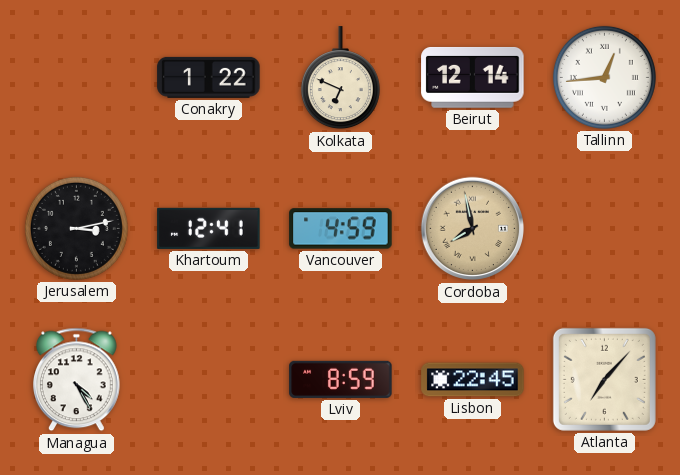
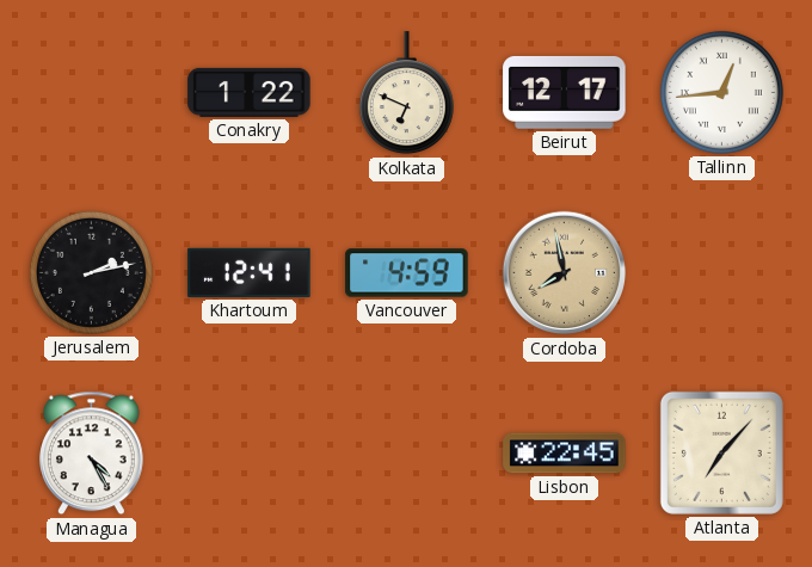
Beirut: 12:14 -> 12:17 (565, 92)
Jerusalem: 3:13 -> 2:13 (91, 272)
Lviv: 8:59 -> none (341, 379)
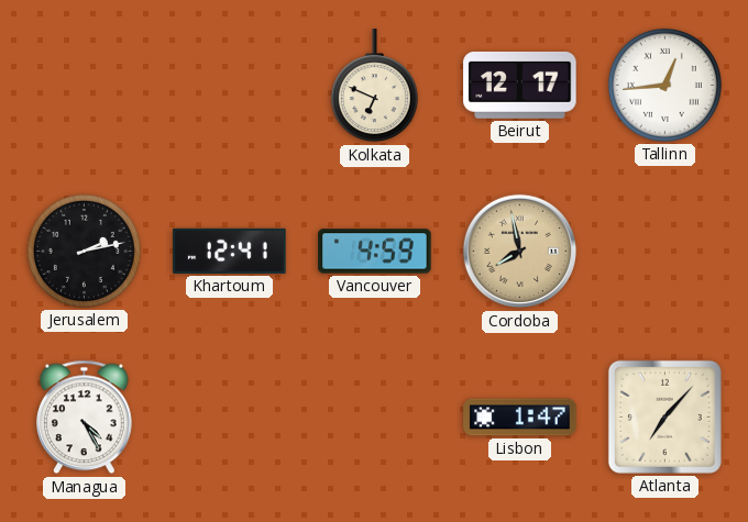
Conakry: 1:22 -> none (250, 92)
Lisbon: 22:45 -> 1:47 (520, 418)
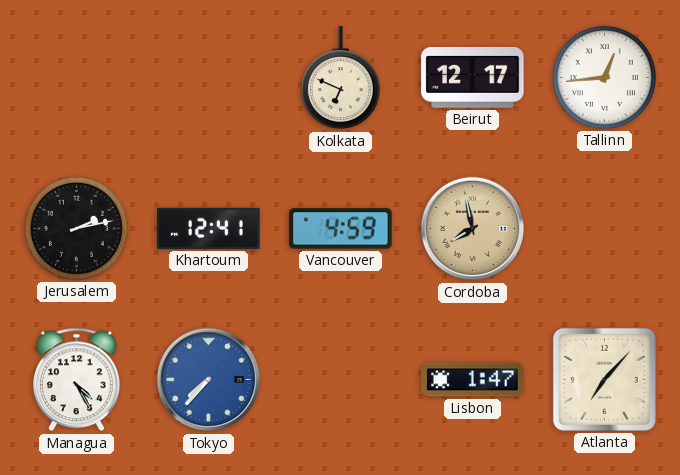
Tokyo: none -> 7:37 (209, 380)
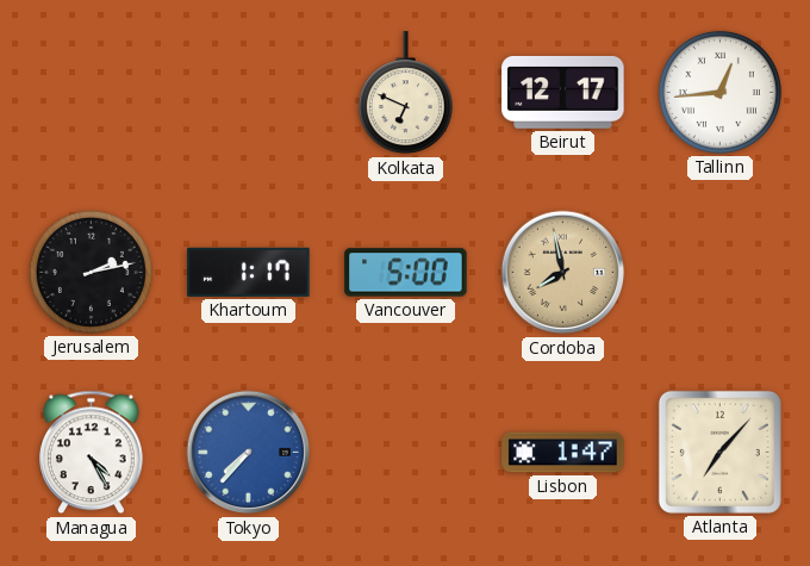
Khartoum: 12:41 -> 1:17 (249, 272)
Vancouver: 4:59 -> 5:00 (406, 273)
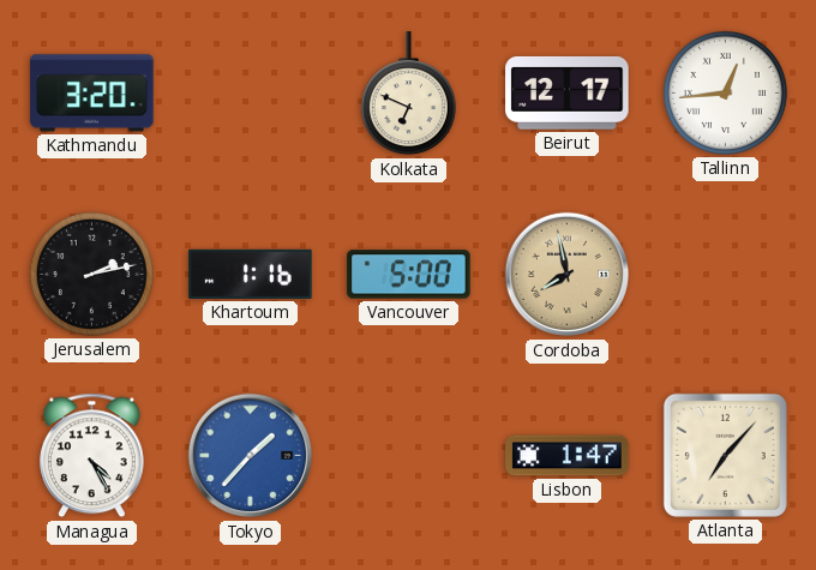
Kathmandu: none -> 3:20 (92, 94)
Khartoum: 1:17 -> 1:16 (251, 274)
Tokyo: 7:37 -> 1:37 (251, 456)
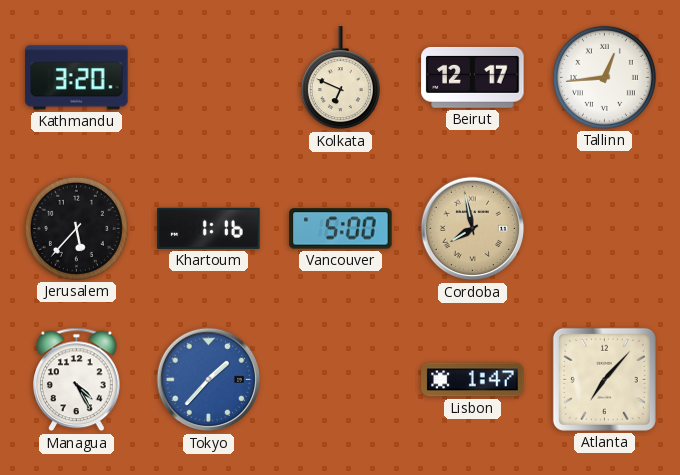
Jerusalem: 2:13 -> 5:37 (76, 228)
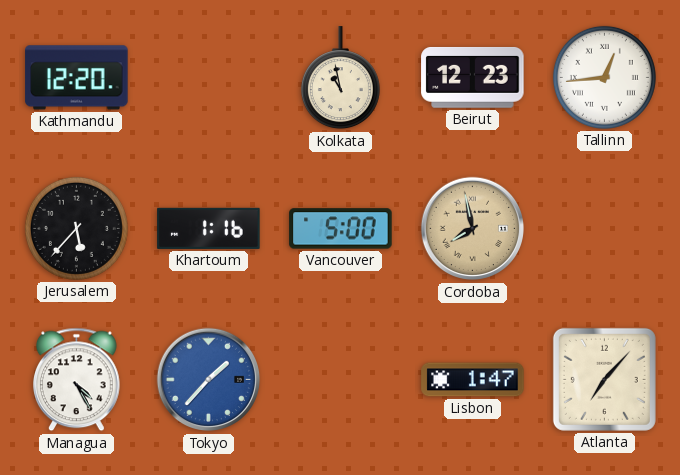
Kathmandu: 3:20 -> 12:20 (77, 78)
Kolkata: 6:49 -> 10:58 (340, 78)
Beirut: 12:17 -> 12:23 (473, 77)
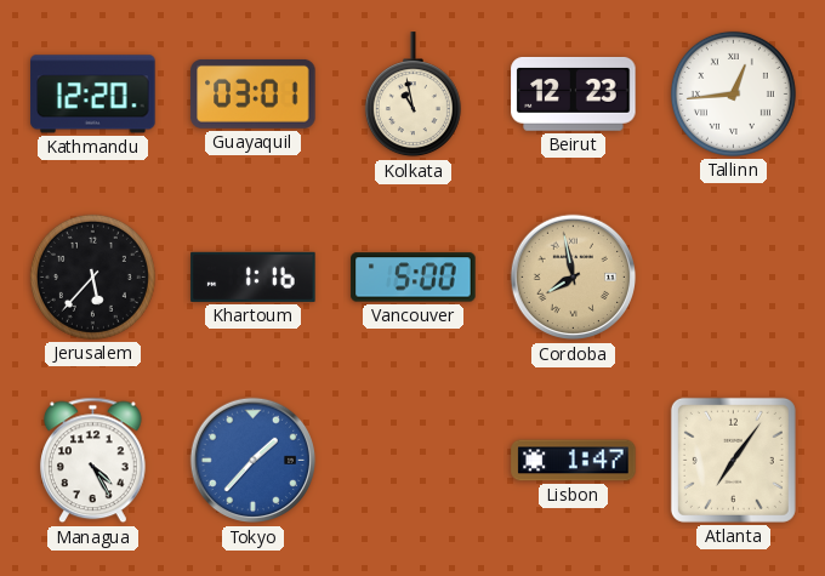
Guayaquil: none -> 03:01 (254, 93)
Atlanta: 7:07 -> 7:06 (733, 460)
